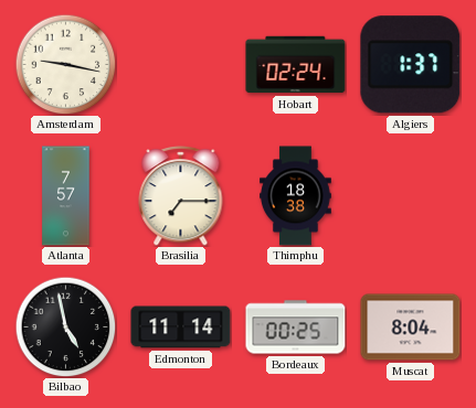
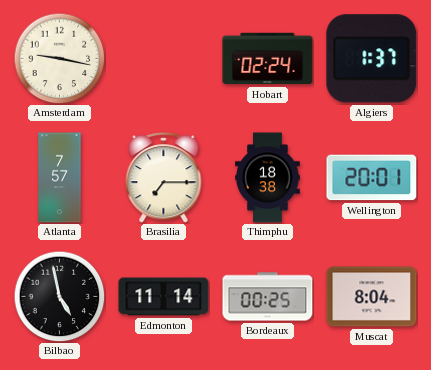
Wellington: none -> 20:01 (372, 178)
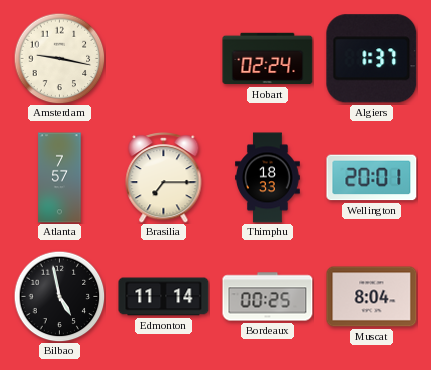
Thimphu: 18:38 -> 18:33 (268, 178)
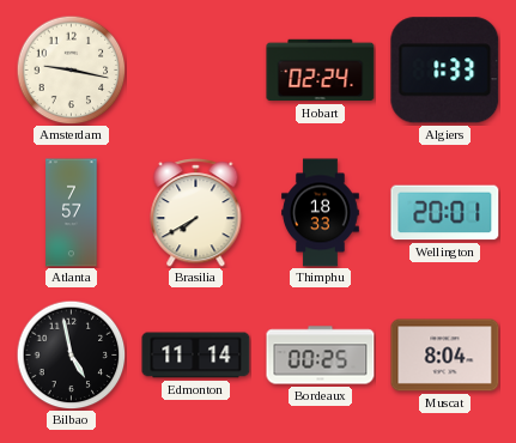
Algiers: 1:37 -> 1:33 (445, 71)
Brasilia: 7:15 -> 7:40 (196, 213)
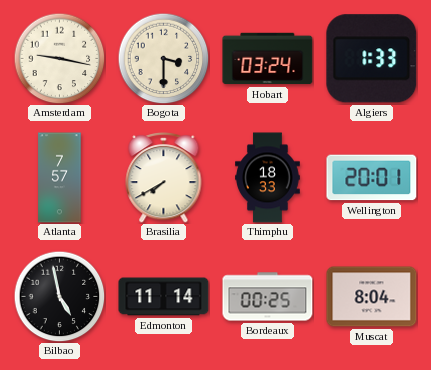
Bogota: none -> 3:30 (163, 58)
Hobart: 02:24 -> 03:24 (268, 59)
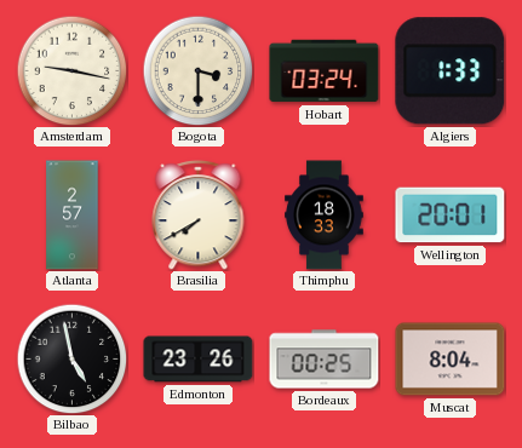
Atlanta: 7:57 -> 2:57 (73, 216)
Edmonton: 11:14 -> 23:26 (199, 360)
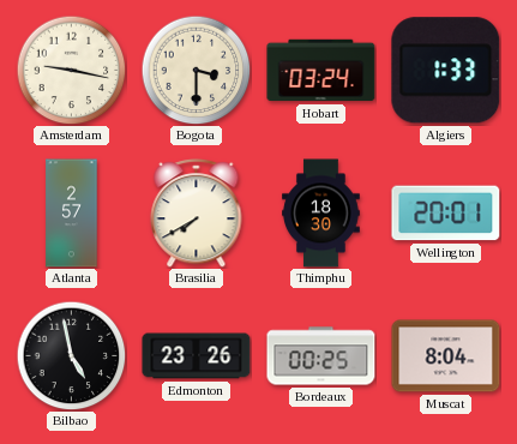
Thimphu: 18:33 -> 18:30 (321, 214)
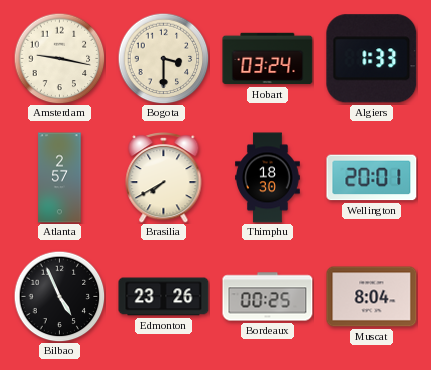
Bilbao: 4:58 -> 4:56 (59, 296)
